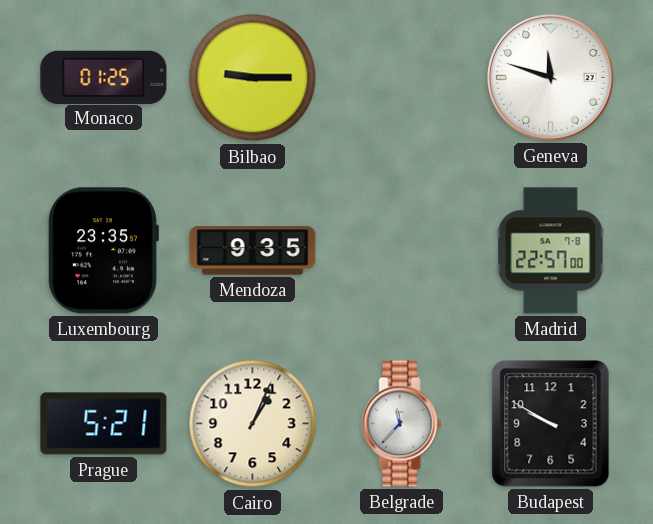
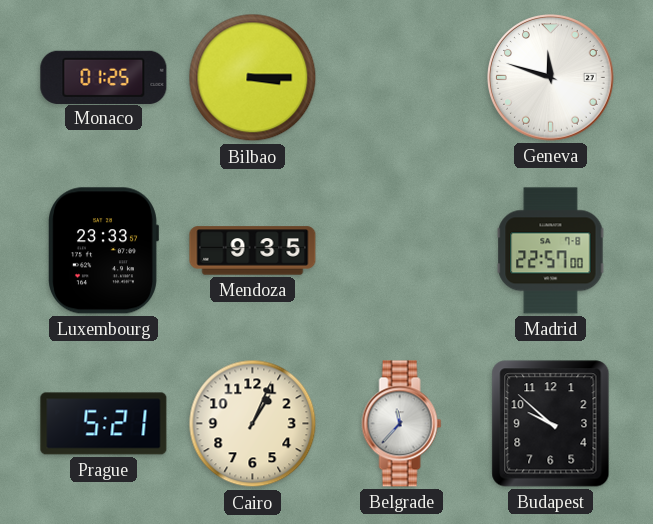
Bilbao: 9:15 -> 3:15 (253, 78)
Luxembourg: 23:35 -> 23:33 (104, 251)
Budapest: 9:50 -> 9:52 (551, 424)
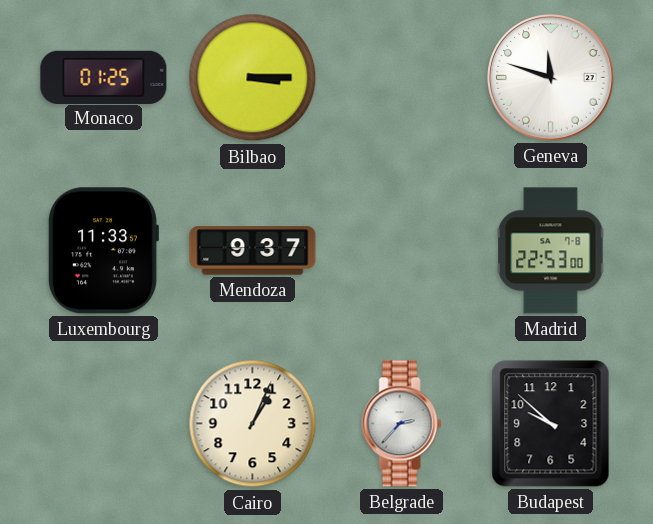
Luxembourg: 23:33 -> 11:33 (104, 251)
Mendoza: 9:35 -> 9:37 (253, 251)
Madrid: 22:57 -> 22:53 (551, 251)
Prague: 5:21 -> none (104, 424)
Belgrade: 11:37 -> 2:37 (402, 424)
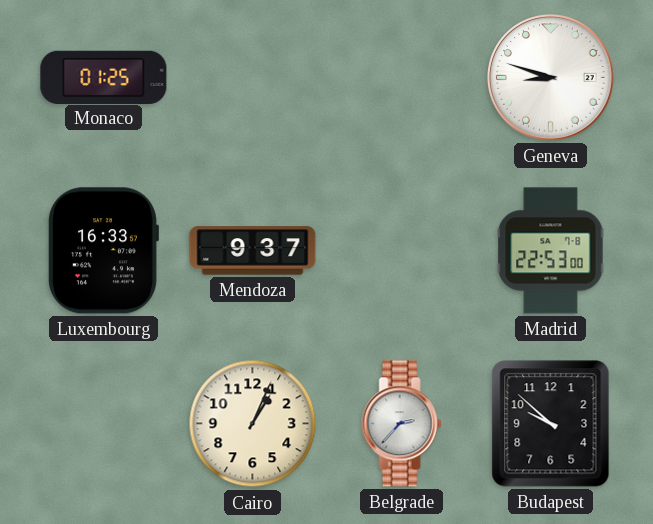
Bilbao: 3:15 -> none (253, 78)
Geneva: 11:48 -> 8:48 (551, 78)
Luxembourg: 11:33 -> 16:33 (104, 251)
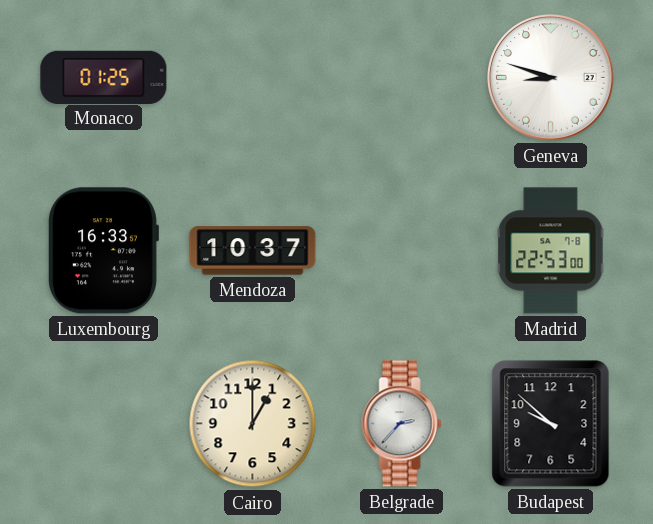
Mendoza: 9:37 -> 10:37 (253, 251)
Cairo: 1:04 -> 1:00 (253, 424)
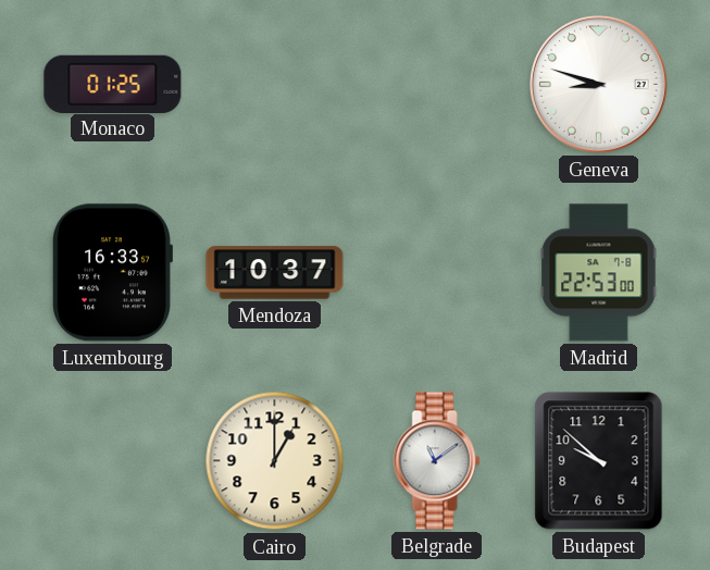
Belgrade: 2:37 -> 11:09 (437, 461)
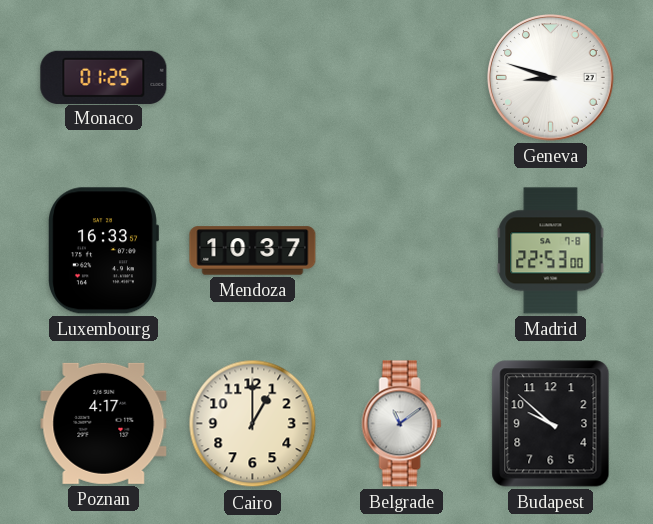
Poznan: none -> 4:17 (104, 423)
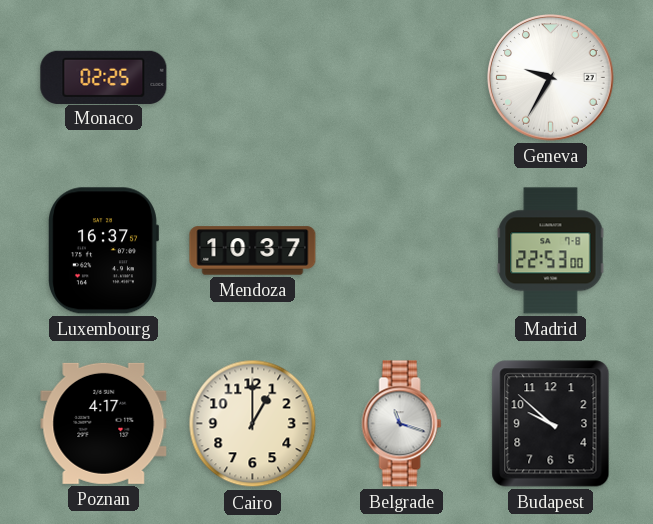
Monaco: 01:25 -> 02:25 (104, 77)
Geneva: 8:48 -> 9:35 (551, 78)
Luxembourg: 16:33 -> 16:37 (104, 251)
Belgrade: 11:09 -> 11:18 (402, 424)
